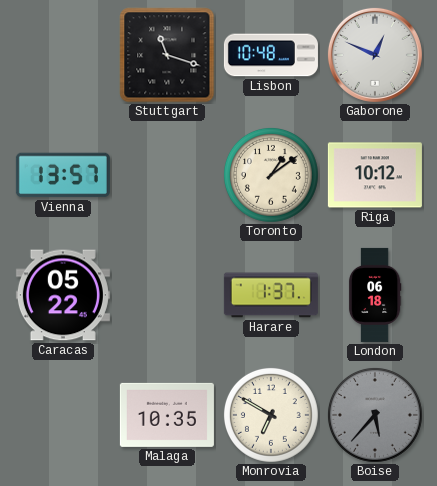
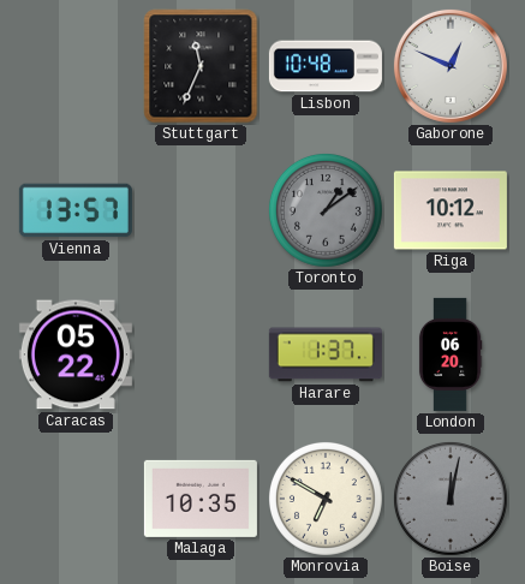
Stuttgart: 11:18 -> 11:34 (201, 66)
Toronto dial: cream -> grey (326, 210)
London: 06:18 -> 06:20 (451, 354)
Boise: 5:37 -> 12:02 (451, 499)
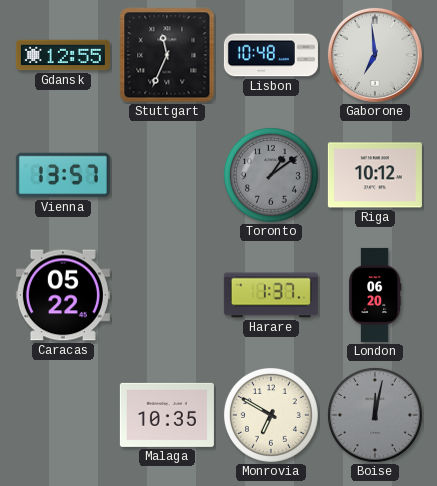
Gdansk: none -> 12:55 (63, 55)
Gaborone: 12:49 -> 6:59 (375, 55)
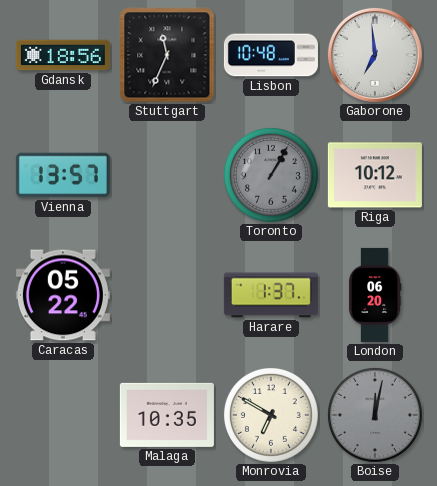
Gdansk: 12:55 -> 18:56 (63, 55)
Toronto: 1:09 -> 1:05 (271, 175)
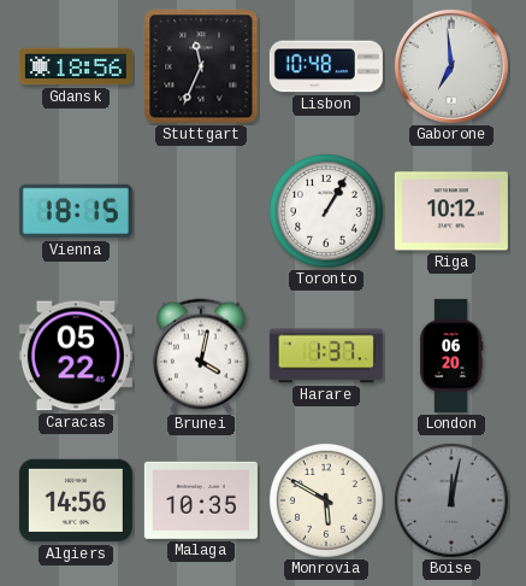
Vienna: 13:57 -> 18:15 (76, 211)
Toronto dial: grey -> white (326, 211)
Brunei: none -> 4:02 (201, 356)
Algiers: none -> 14:56 (76, 500)
Monrovia: 6:50 -> 5:50 (326, 500)
